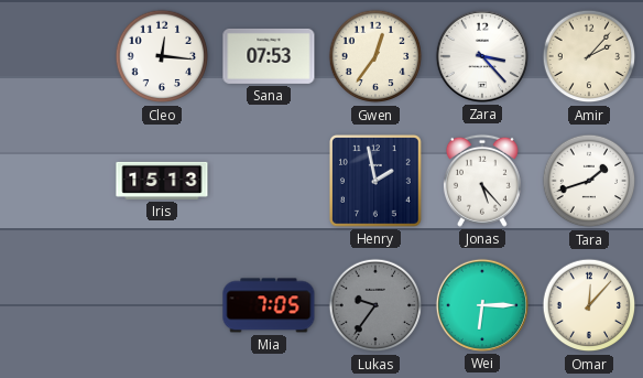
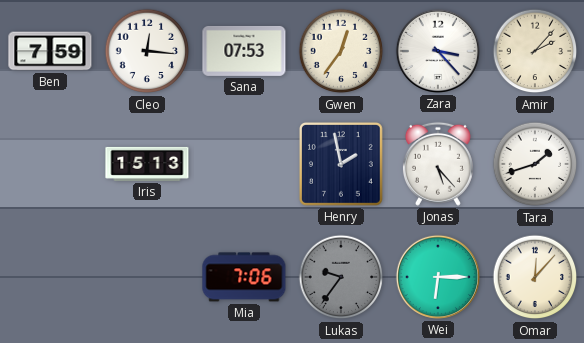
Ben: none -> 7:59 (50, 51)
Mia: 7:05 -> 7:06 (244, 277)
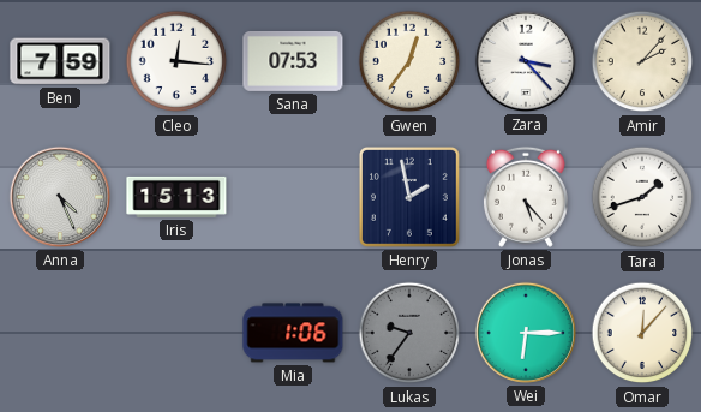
Anna: none -> 4:26 (60, 197)
Mia: 7:06 -> 1:06 (293, 333)
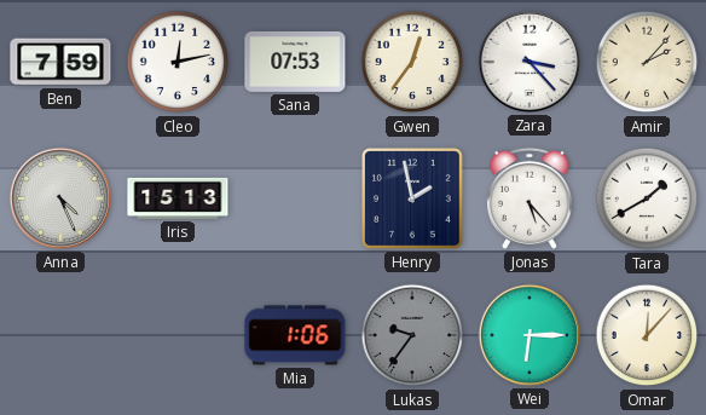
Cleo: 12:16 -> 12:13 (178, 62)
Tara: 1:42 -> 1:40 (647, 198)
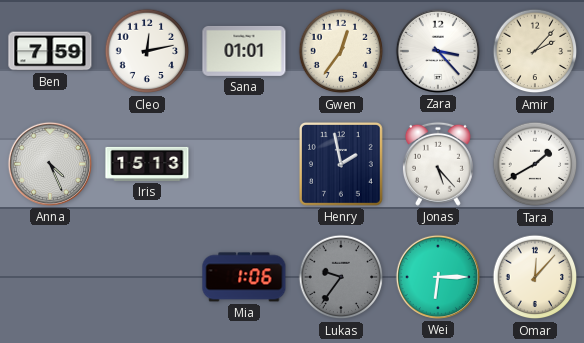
Sana: 07:53 -> 01:01 (244, 51)
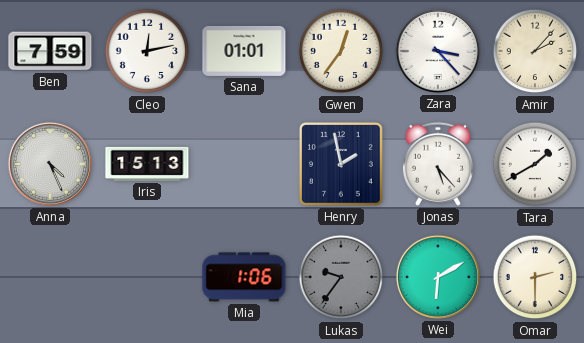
Wei: 6:15 -> 6:10 (438, 277)
Omar: 12:07 -> 2:30 (535, 277)
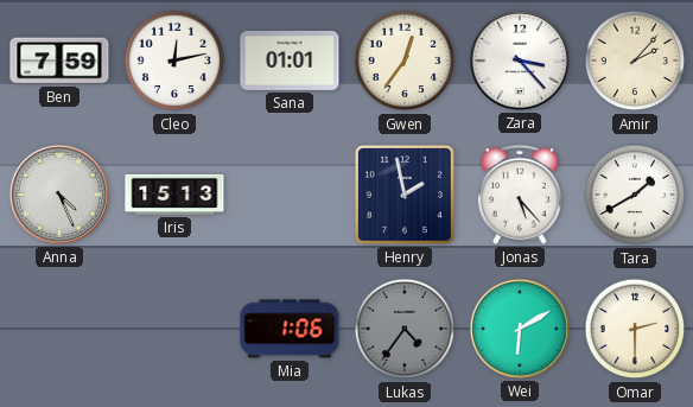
Lukas: 9:36 -> 4:36 (405, 329)
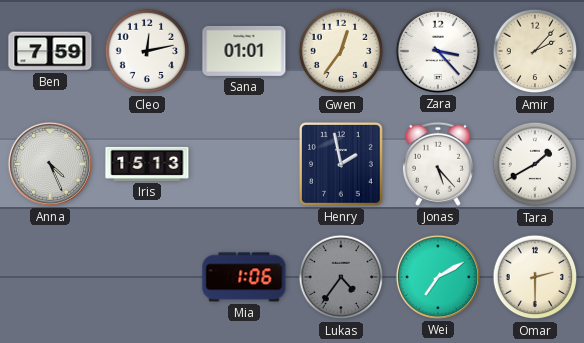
Wei: 6:10 -> 7:10 (438, 277)
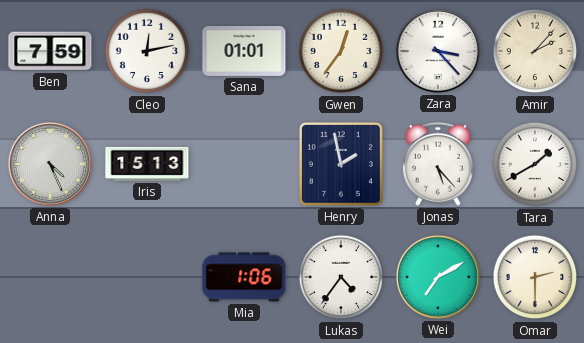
Lukas dial: grey -> white (341, 277)
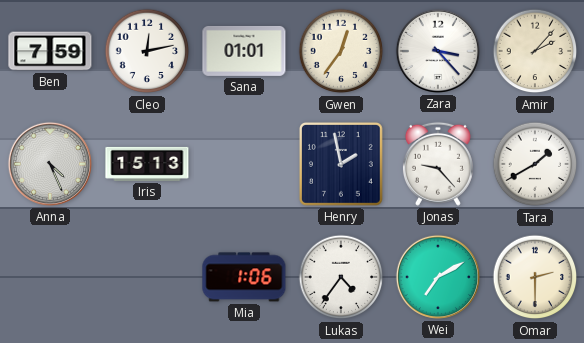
Jonas: 5:23 -> 9:23 (438, 164)
